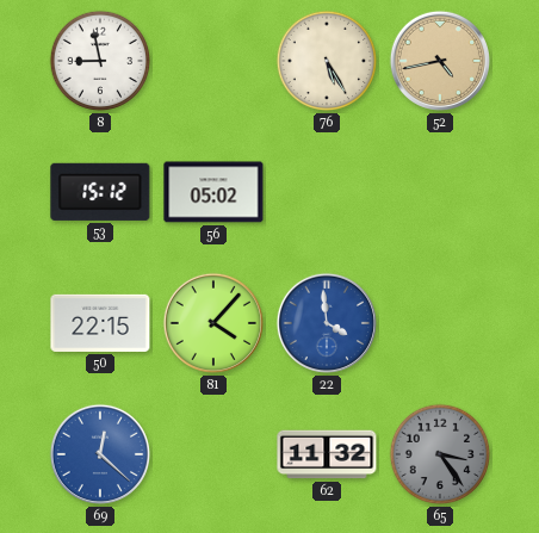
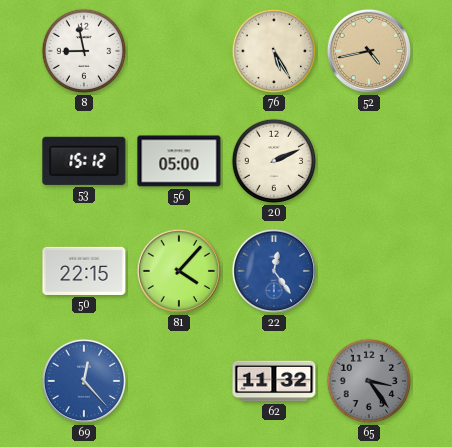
56: 05:02 -> 05:00 (179, 161)
20: none -> 2:11 (274, 161)
22: 3:59 -> 12:24 (274, 271)
69: 12:22 -> 12:23 (84, 381)
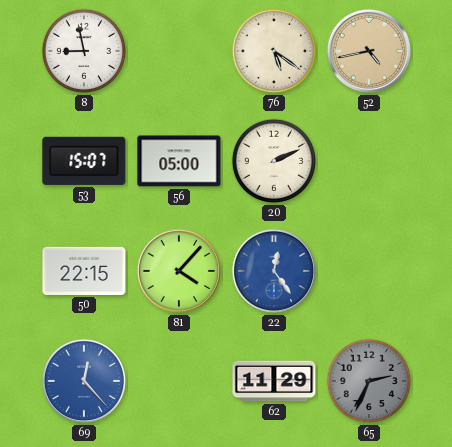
76: 5:25 -> 5:21 (274, 51)
53: 15:12 -> 15:07 (84, 161)
62: 11:32 -> 11:29 (274, 381)
65: 3:24 -> 2:34 (369, 381)
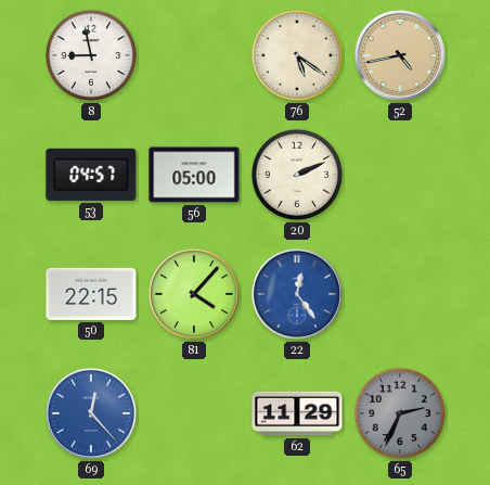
53: 15:07 -> 04:57 (91, 175)
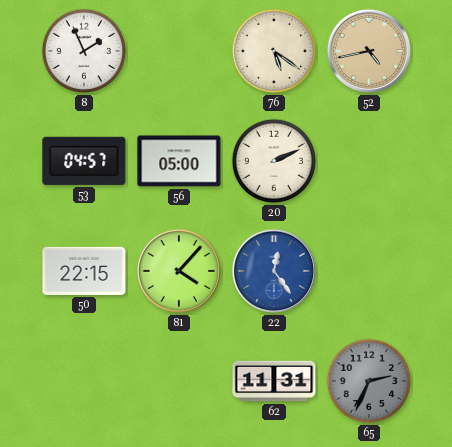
8: 8:58 -> 1:56 (84, 51)
69: 12:23 -> none (91, 413)
62: 11:29 -> 11:31 (274, 381)
